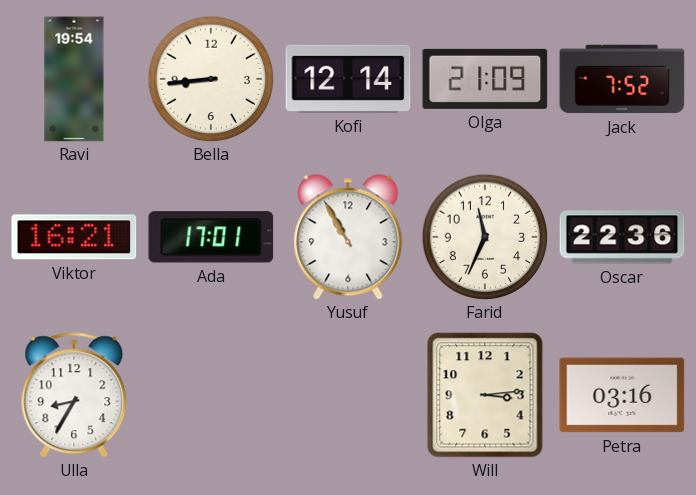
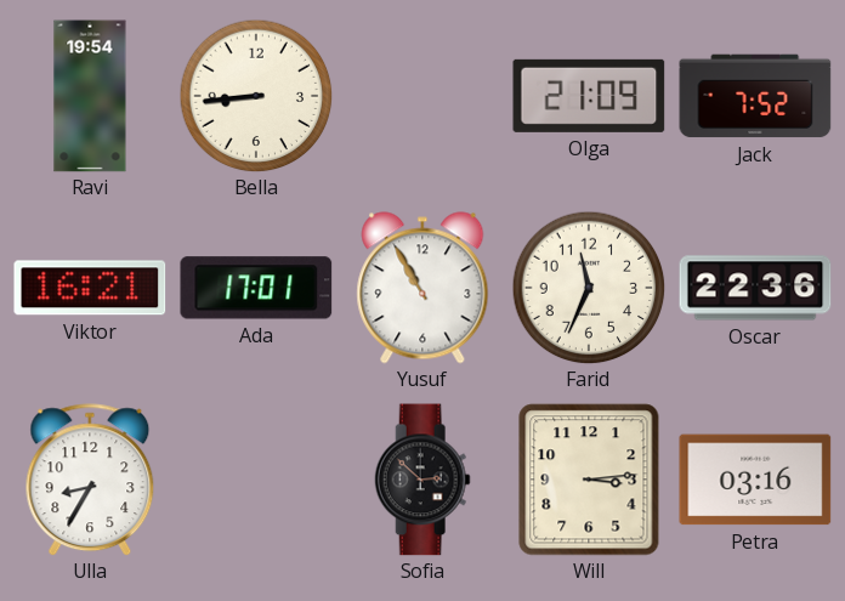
Kofi: 12:14 -> none (348, 79)
Sofia: none -> 2:52 (422, 480)
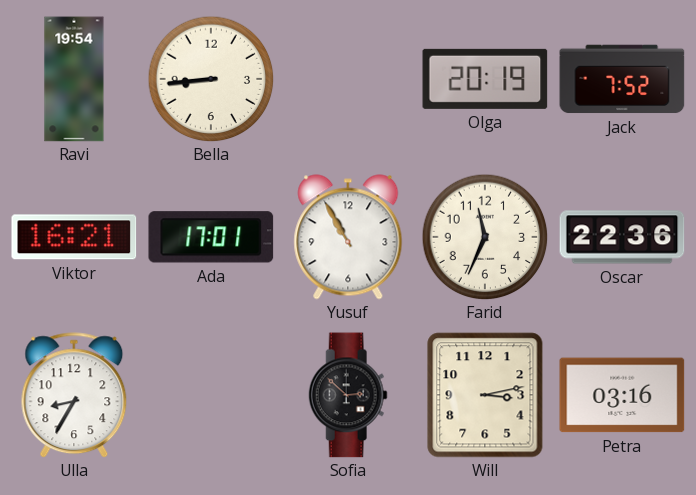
Olga: 21:09 -> 20:19 (485, 79)
Will: 3:14 -> 3:13 (485, 395)
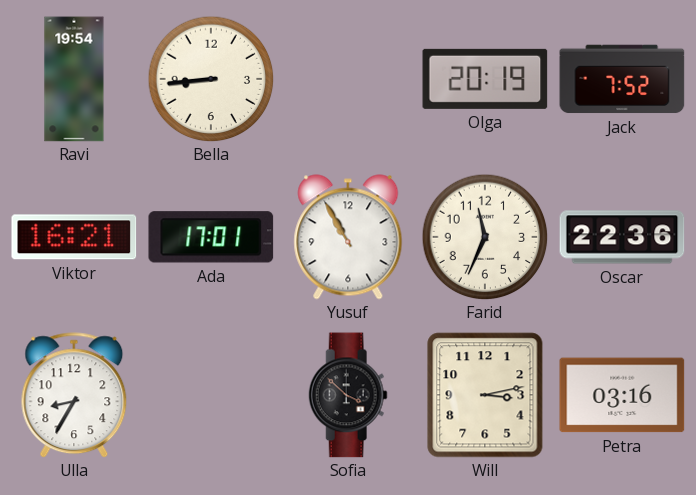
Sofia: 2:52 -> 3:52 (348, 395)
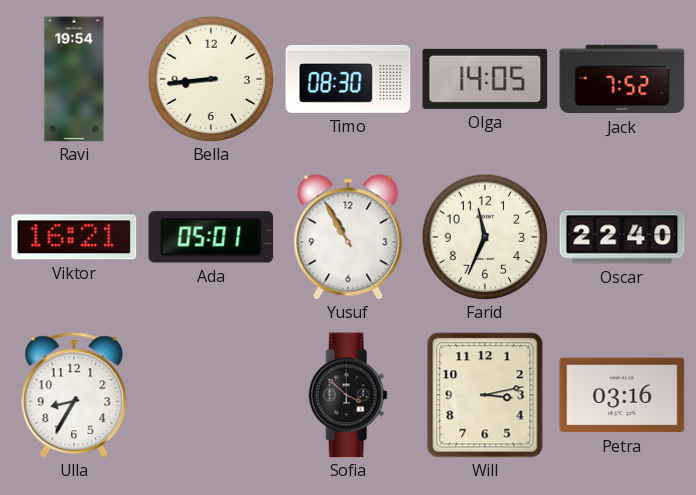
Timo: none -> 08:30 (348, 79)
Olga: 20:19 -> 14:05 (485, 79)
Ada: 17:01 -> 05:01 (211, 237)
Oscar: 22:36 -> 22:40 (622, 237)
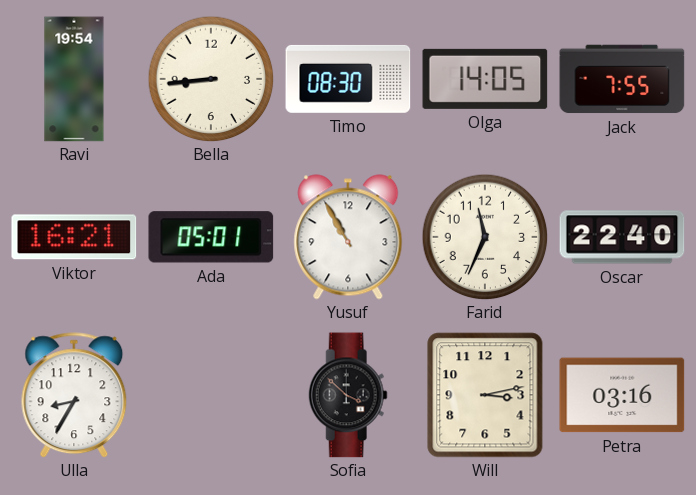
Jack: 7:52 -> 7:55 (622, 79)
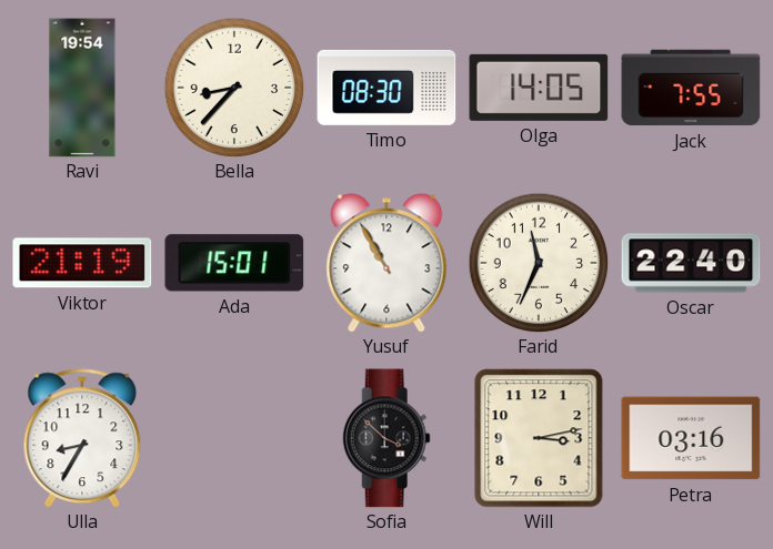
Bella: 8:44 -> 8:37 (234, 88)
Viktor: 16:21 -> 21:19 (82, 263)
Ada: 05:01 -> 15:01 (234, 263)
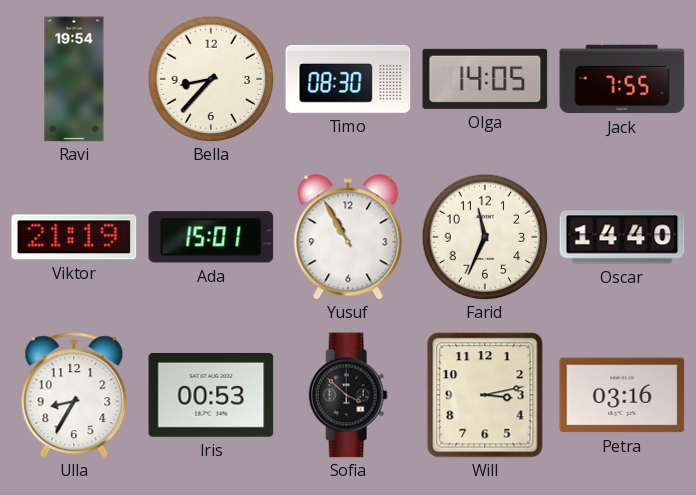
Oscar: 22:40 -> 14:40 (622, 237)
Iris: none -> 00:53 (211, 395)
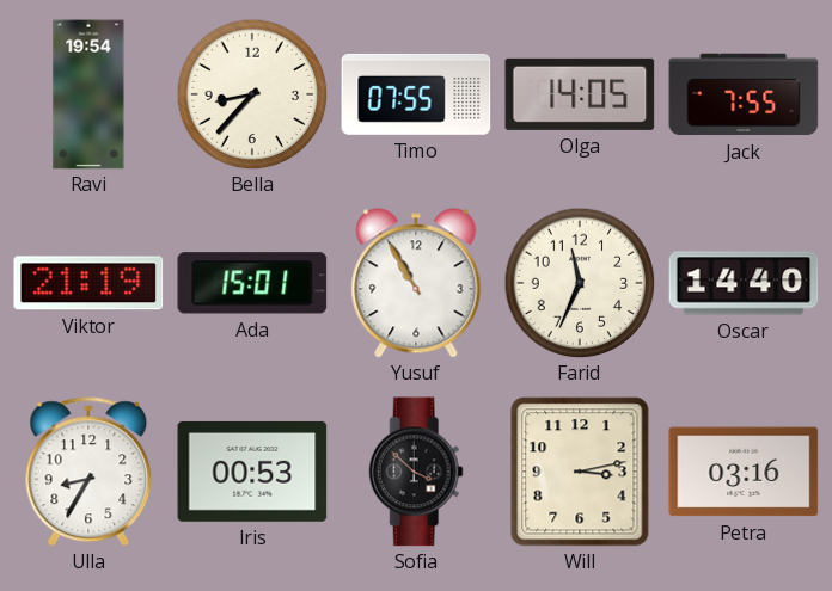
Timo: 08:30 -> 07:55 (416, 94)
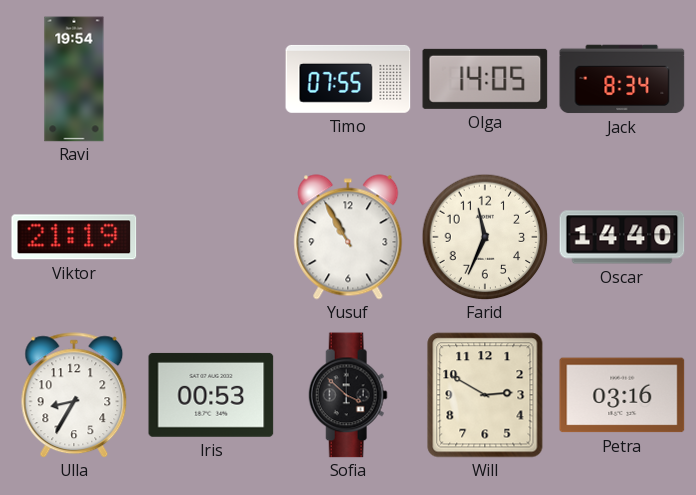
Bella: 8:37 -> none (252, 94)
Jack: 7:55 -> 8:34 (622, 79)
Ada: 15:01 -> none (252, 283)
Will: 3:13 -> 2:50 (485, 395)
